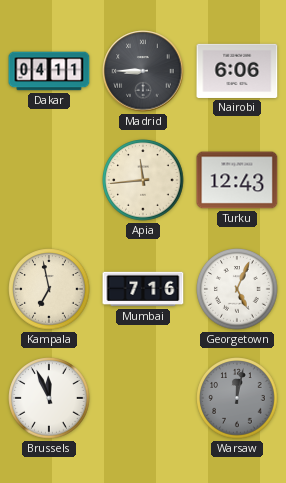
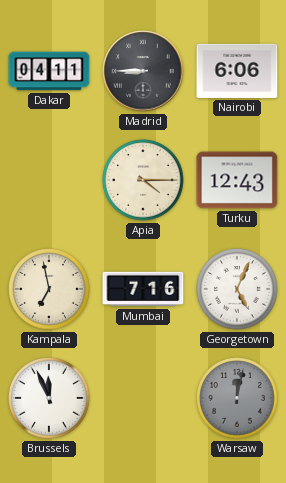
Apia: 11:44 -> 4:15 (143, 180)
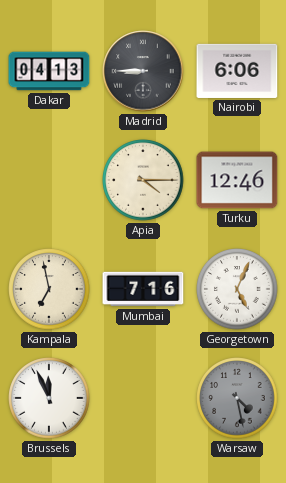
Dakar: 04:11 -> 04:13 (49, 71)
Turku: 12:43 -> 12:46 (237, 180)
Warsaw: 12:02 -> 4:28 (237, 398)
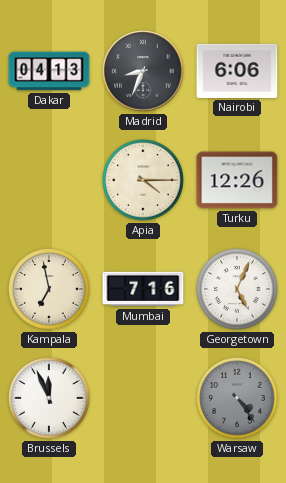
Madrid: 8:45 -> 8:34 (143, 71)
Turku: 12:46 -> 12:26 (237, 180)
Warsaw: 4:28 -> 4:24 (237, 398)
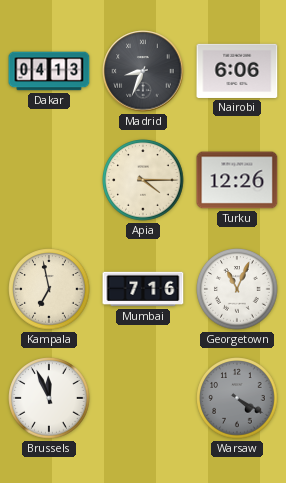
Georgetown: 5:04 -> 11:04 (237, 289)
Warsaw: 4:24 -> 4:20 (237, 398)
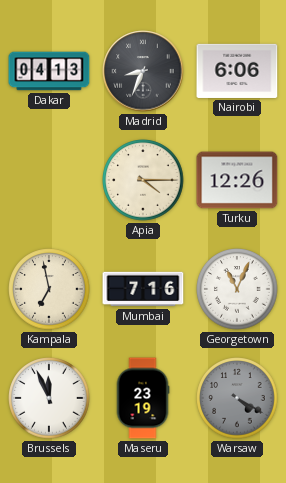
Maseru: none -> 23:19 (143, 398)
